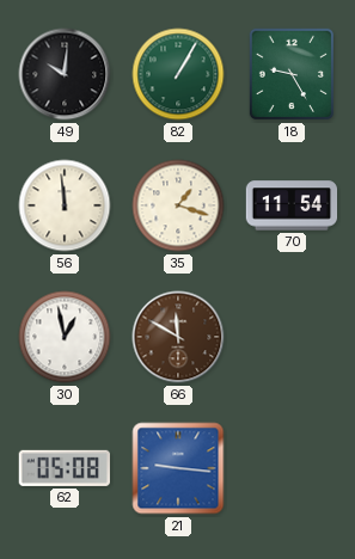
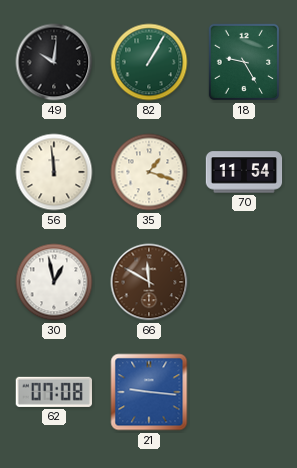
62: 05:08 -> 07:08 (54, 392)
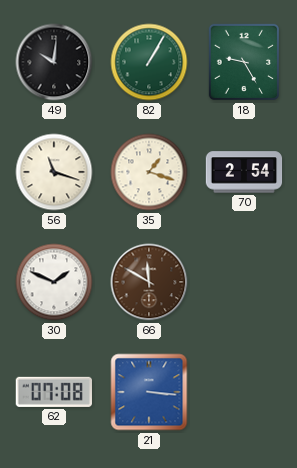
56: 11:59 -> 11:18 (54, 172)
70: 11:54 -> 2:54 (244, 172)
30: 12:58 -> 1:49 (54, 282)
21: 9:16 -> 3:16 (149, 392)
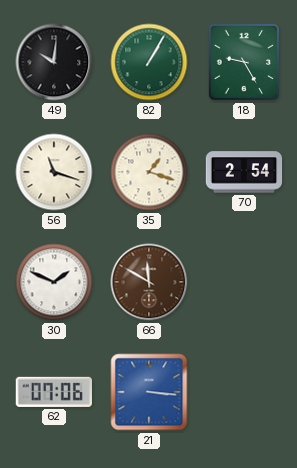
62: 07:08 -> 07:06 (54, 392)
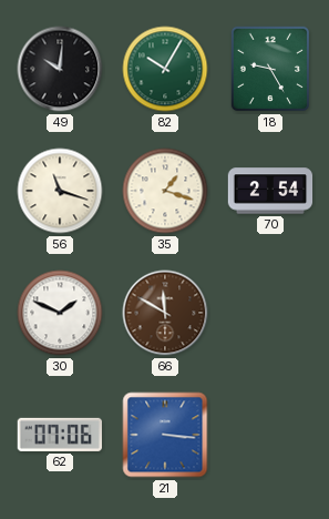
82: 1:05 -> 10:05 (165, 69)
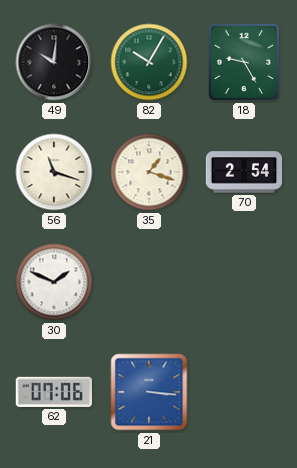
66: 11:50 -> none (165, 313)
